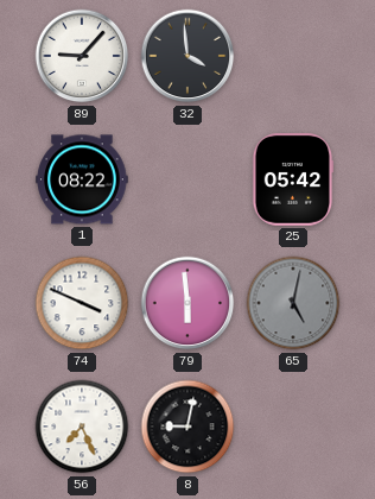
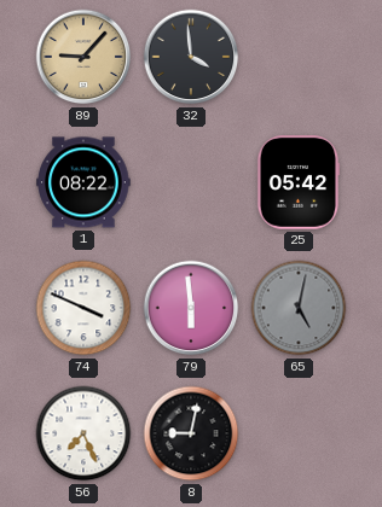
89 dial: white -> champagne (83, 57)
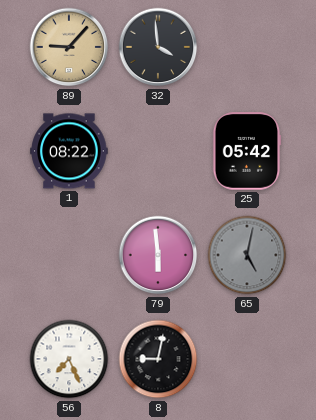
74: 3:49 -> none (83, 308)
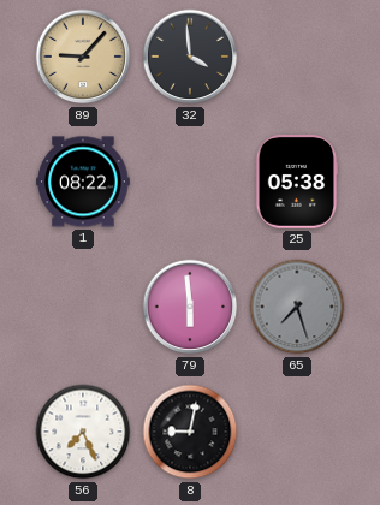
25: 05:42 -> 05:38 (297, 182)
65: 5:02 -> 7:27 (297, 307)
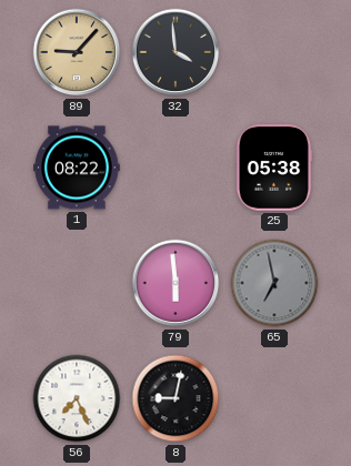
65: 7:27 -> 6:58 (274, 283)
